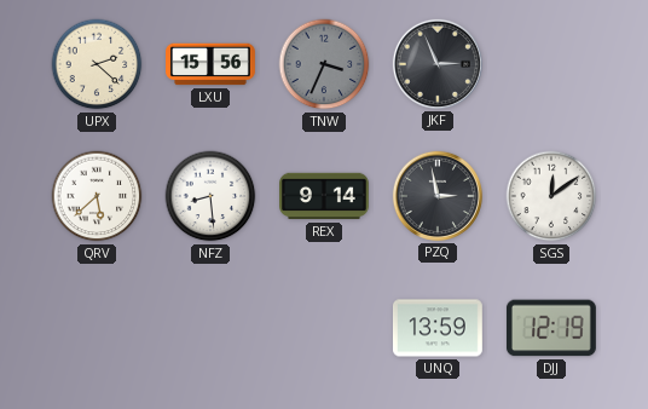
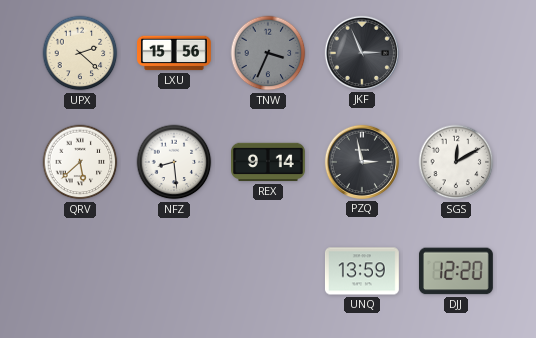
SGS: 12:09 -> 12:10 (456, 162)
DJJ: 12:19 -> 12:20 (456, 271)
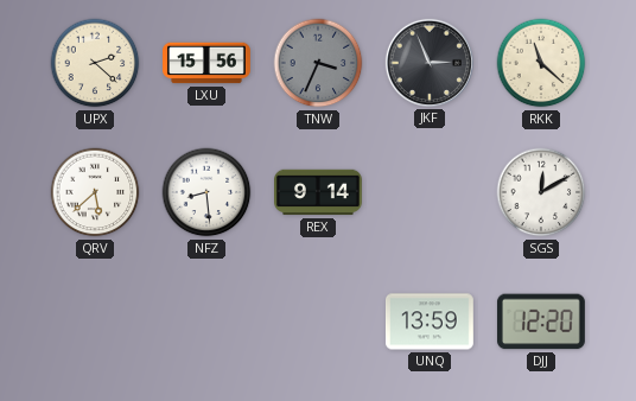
RKK: none -> 11:22 (541, 63)
PZQ: 2:58 -> none (362, 162)
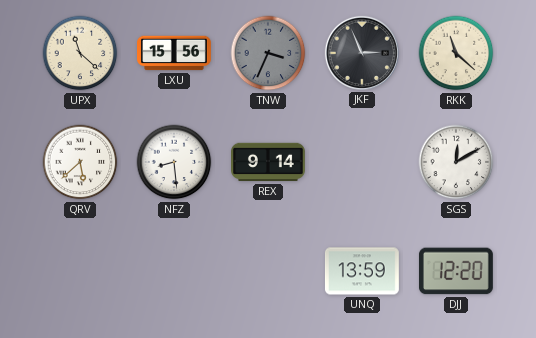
UPX: 2:22 -> 11:22 (80, 53)
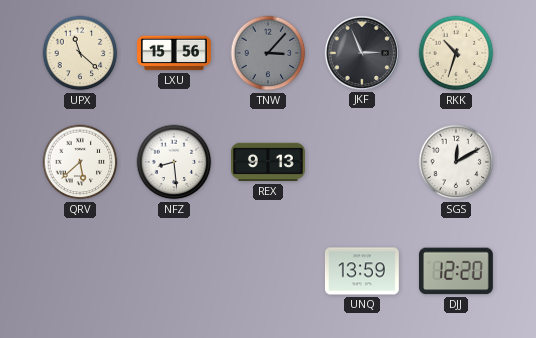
TNW: 3:34 -> 3:07 (268, 53)
RKK: 11:22 -> 10:33 (456, 53)
REX: 9:14 -> 9:13 (269, 162)
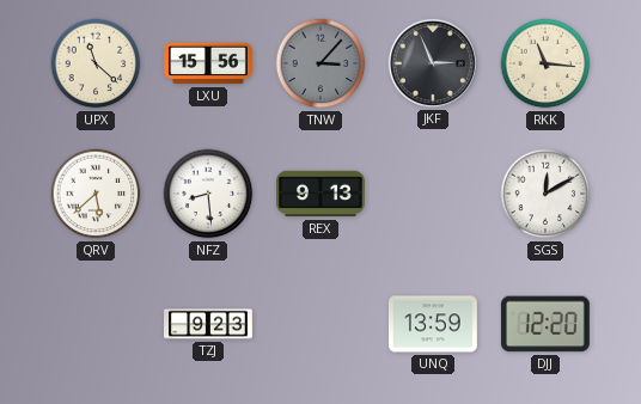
RKK: 10:33 -> 11:16 (545, 63)
TZJ: none -> 9:23 (209, 324)
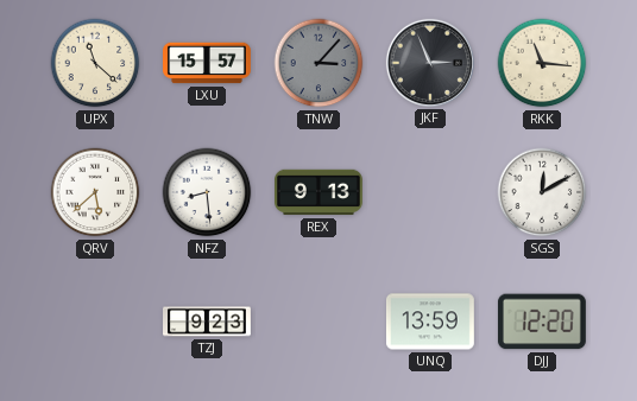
LXU: 15:56 -> 15:57 (208, 63)
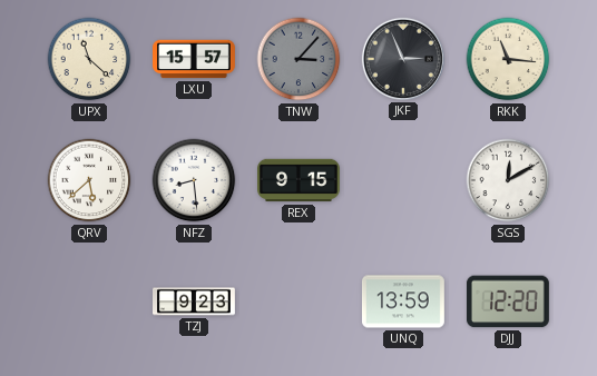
REX: 9:13 -> 9:15 (300, 180)
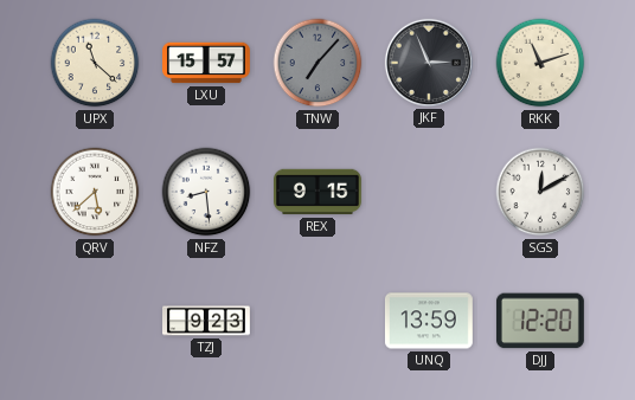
TNW: 3:07 -> 7:07 (317, 63)
RKK: 11:16 -> 11:12 (540, 63)
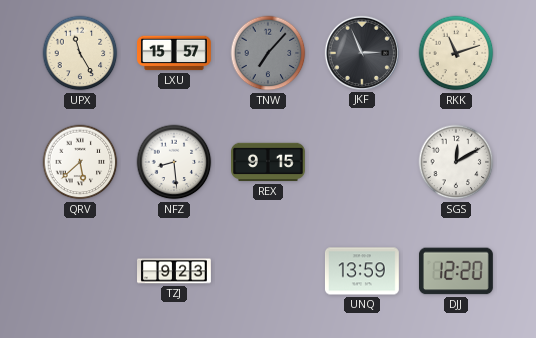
UPX: 11:22 -> 11:25 (80, 53)
